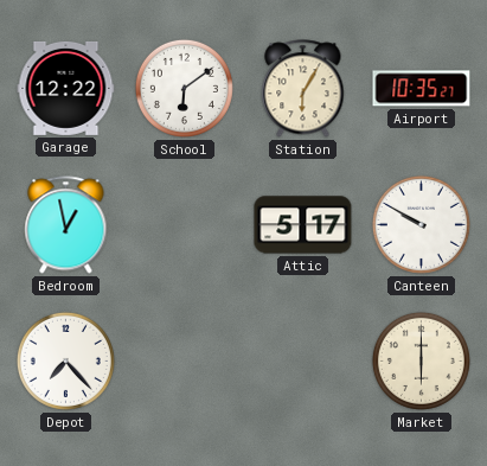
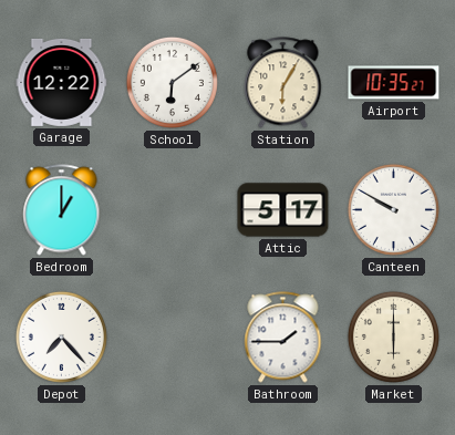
Bedroom: 12:58 -> 1:00 (62, 210)
Bathroom: none -> 1:45 (283, 338)
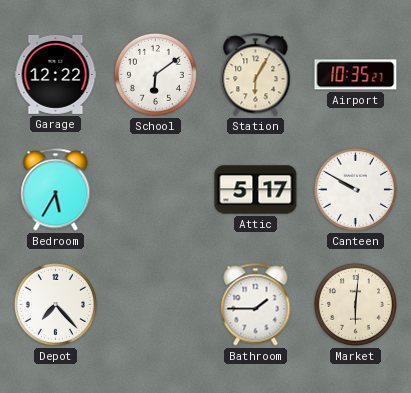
Bedroom: 1:00 -> 5:35 (56, 190)
Market: 6:00 -> 6:01 (355, 304)
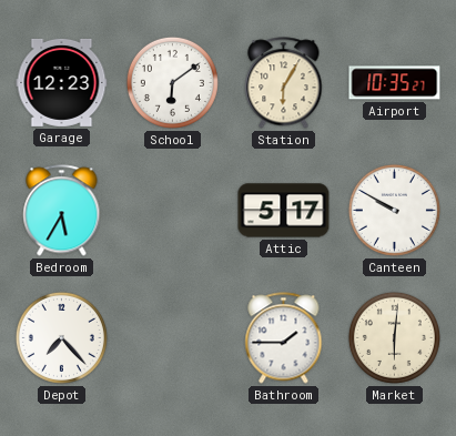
Garage: 12:22 -> 12:23 (62, 82)
